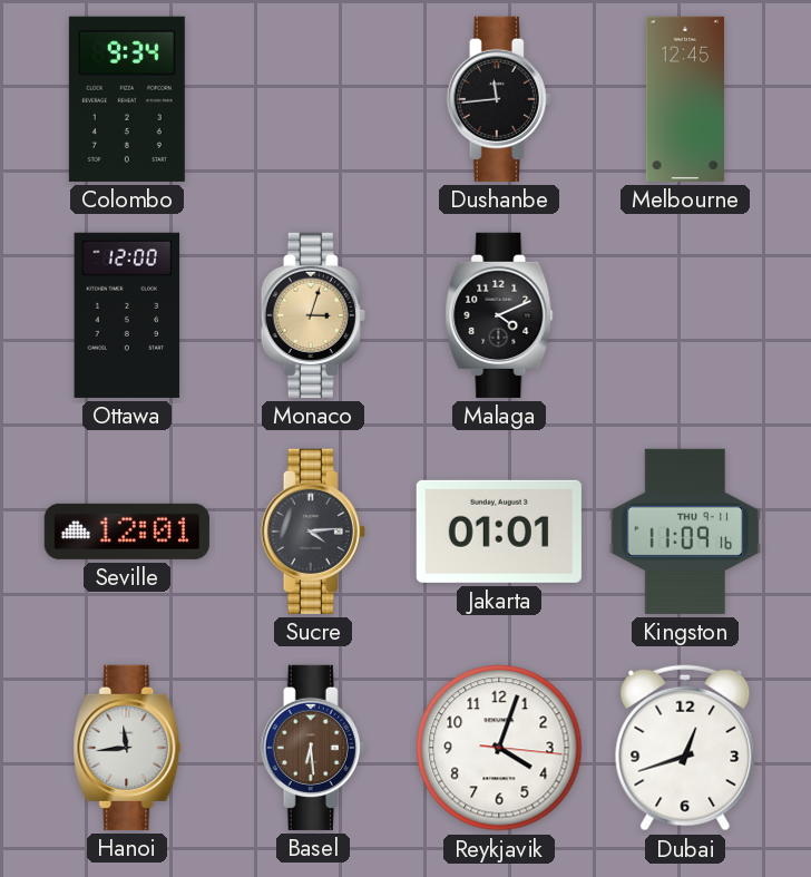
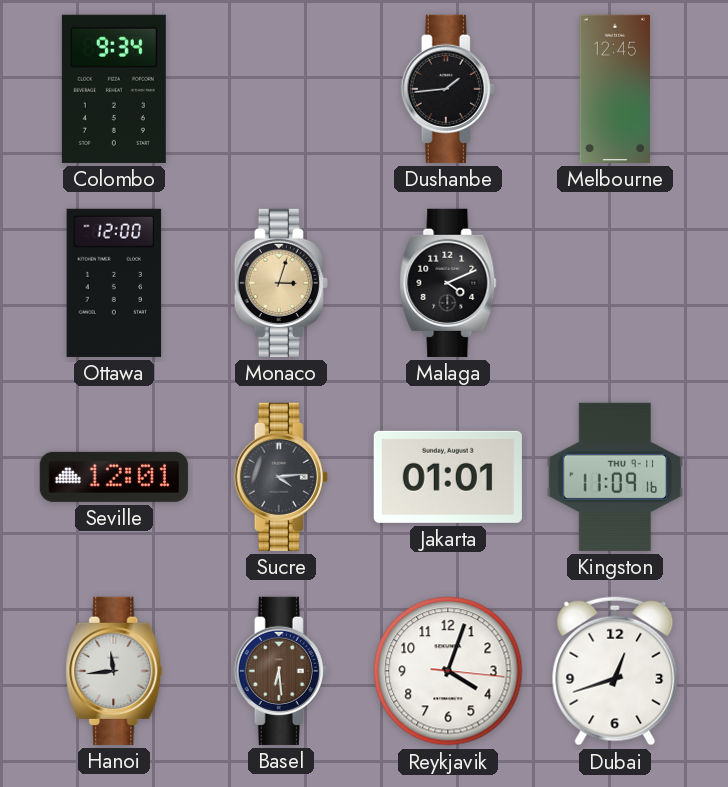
Dushanbe: 11:44 -> 1:44 (448, 89)
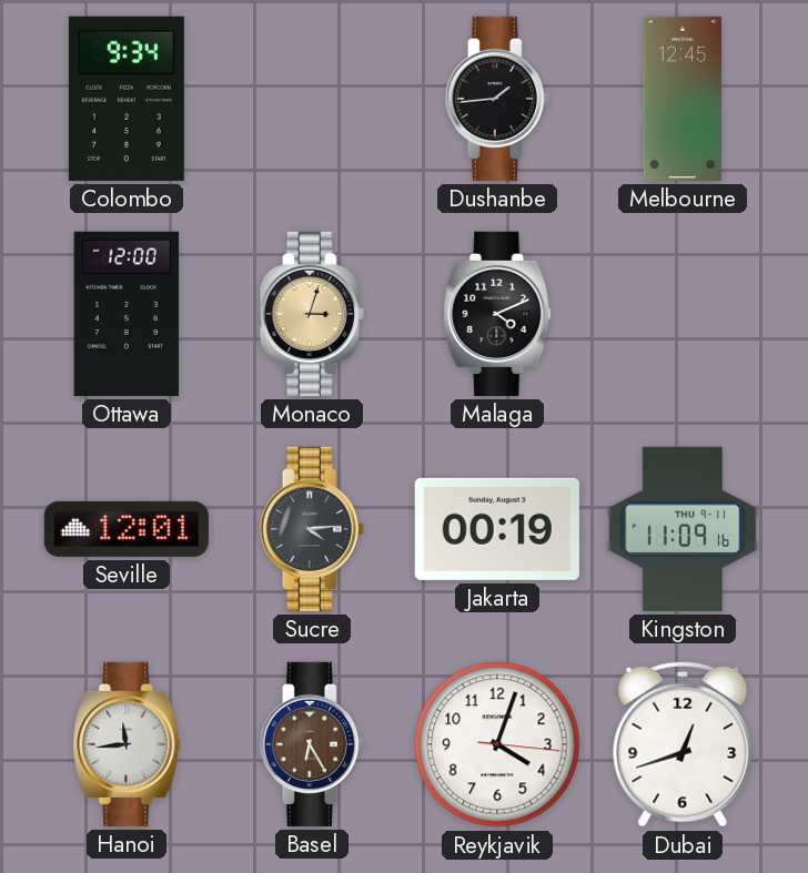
Jakarta: 01:01 -> 00:19 (497, 529)
Basel: 6:29 -> 6:25 (312, 744)
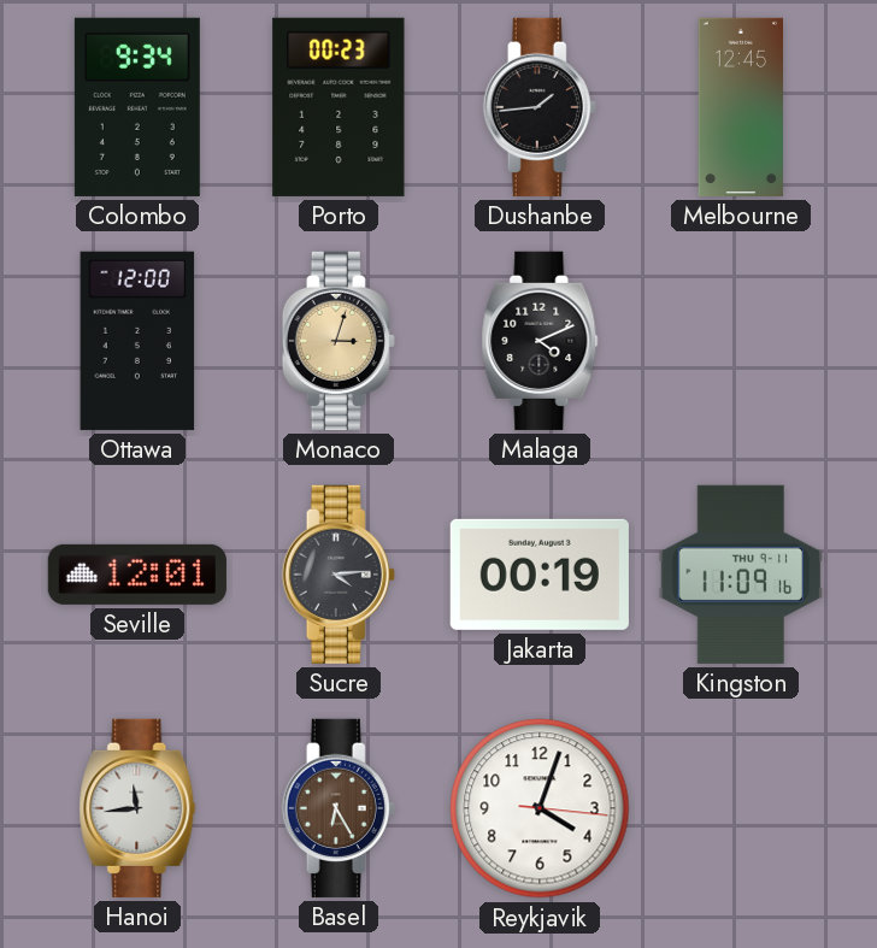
Porto: none -> 00:23 (339, 107)
Dubai: 12:42 -> none (683, 744)
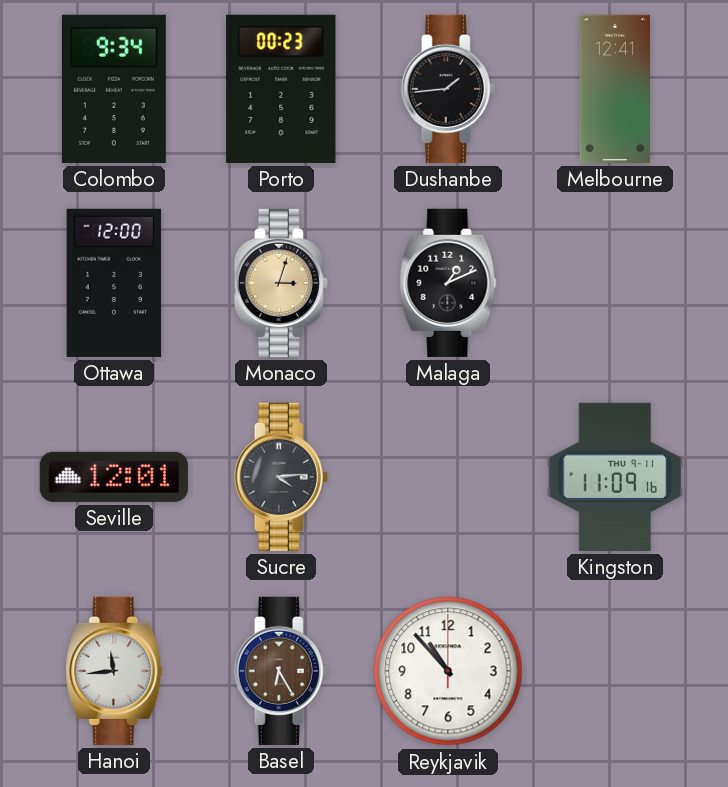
Melbourne: 12:45 -> 12:41 (614, 89)
Malaga: 4:11 -> 1:11 (448, 283)
Jakarta: 00:19 -> none (540, 575)
Reykjavik: 4:03 -> 10:53 (448, 671)
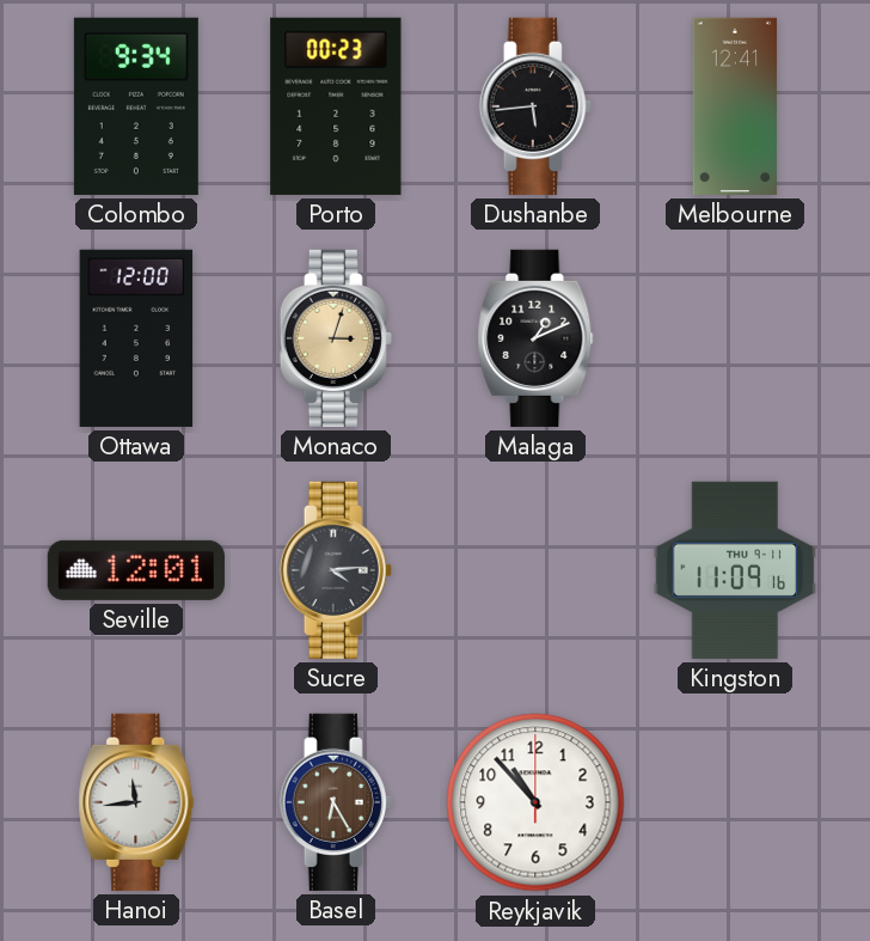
Dushanbe: 1:44 -> 5:44 (535, 106)
